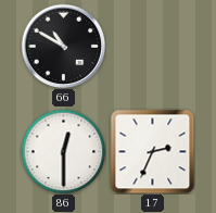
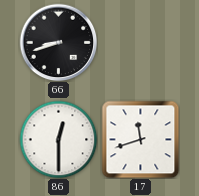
66: 10:50 -> 8:42 (58, 42)
17: 2:34 -> 11:42 (140, 139)
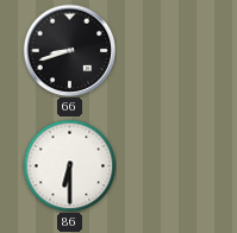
86: 12:30 -> 6:30 (69, 165)
17: 11:42 -> none (140, 139)
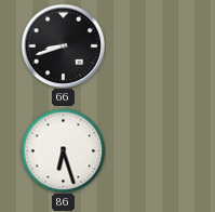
86: 6:30 -> 6:27 (63, 150)
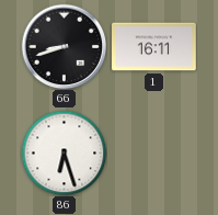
1: none -> 16:11 (154, 47)
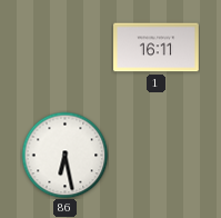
66: 8:42 -> none (64, 46)
86: 6:27 -> 6:28 (64, 155)
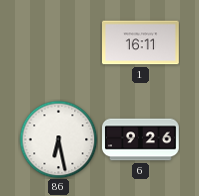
6: none -> 9:26 (141, 140)
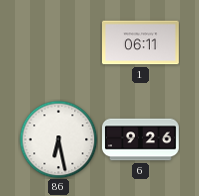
1: 16:11 -> 06:11 (141, 43)
